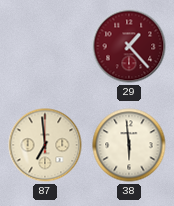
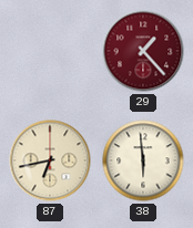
87: 6:59 -> 6:43 (50, 160)
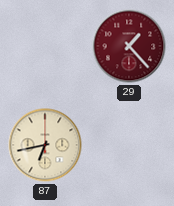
38: 5:59 -> none (143, 160)
